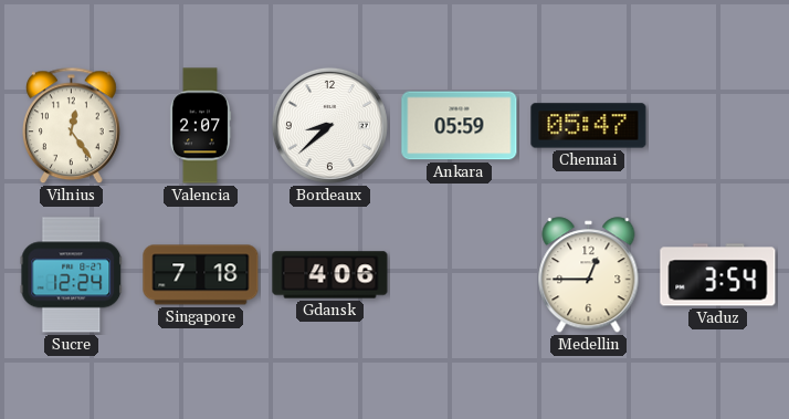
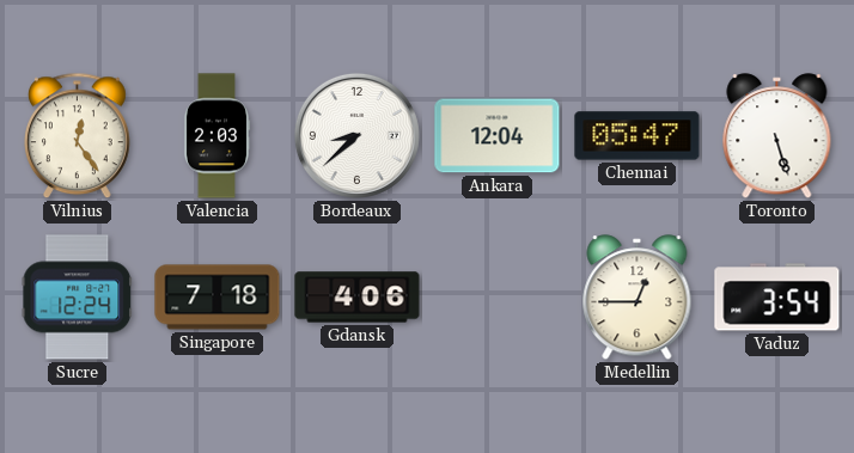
Valencia: 2:07 -> 2:03 (216, 136)
Ankara: 05:59 -> 12:04 (498, 136)
Toronto: none -> 5:27 (777, 136)
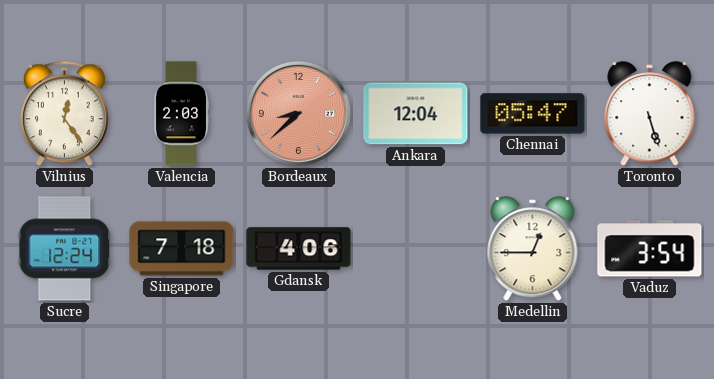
Bordeaux dial: white -> salmon (298, 113)
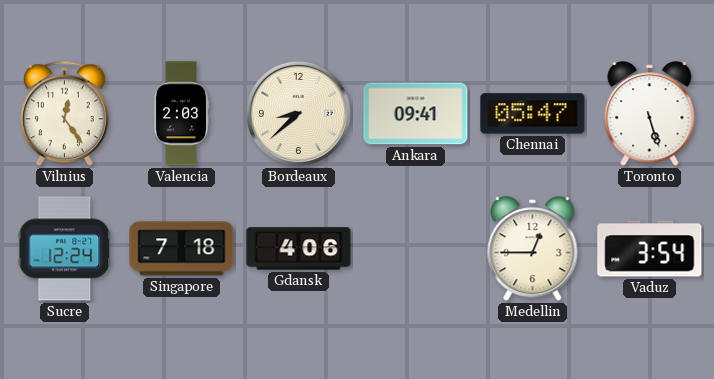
Bordeaux dial: salmon -> cream (298, 113)
Ankara: 12:04 -> 09:41 (416, 114)
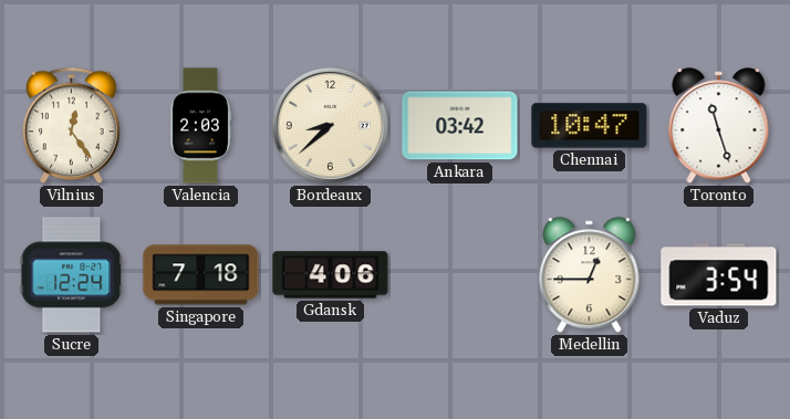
Ankara: 09:41 -> 03:42 (460, 126)
Chennai: 05:47 -> 10:47 (590, 126)
Toronto: 5:27 -> 11:27 (719, 126)
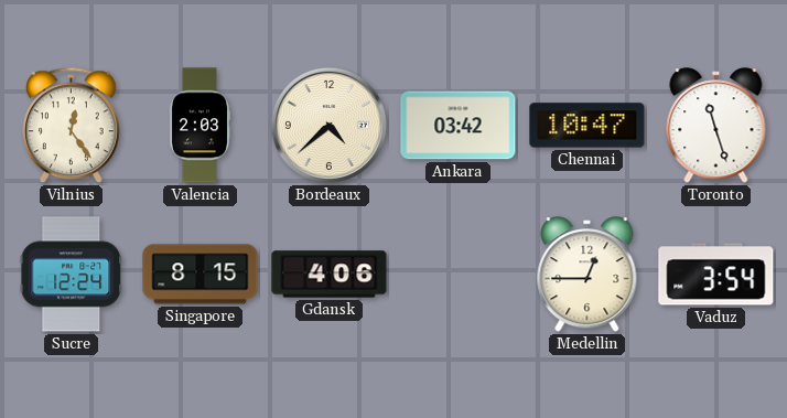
Bordeaux: 8:38 -> 4:38 (328, 125)
Singapore: 7:18 -> 8:15 (201, 275)
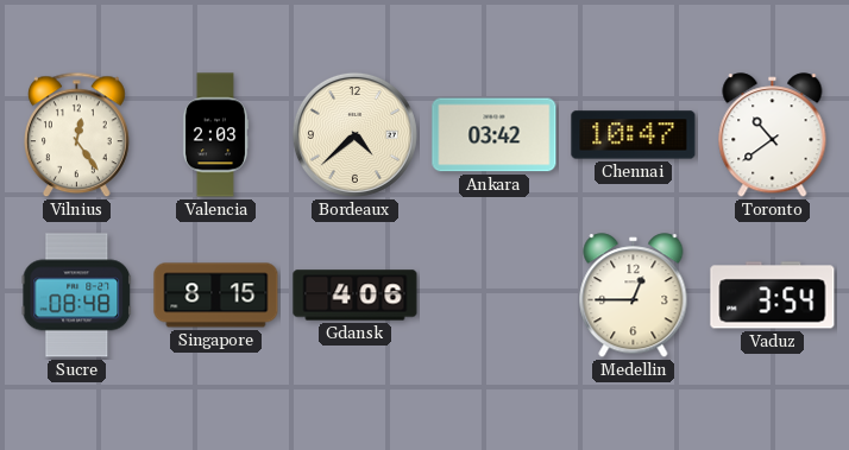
Toronto: 11:27 -> 10:39 (773, 135)
Sucre: 12:24 -> 08:48 (77, 296)
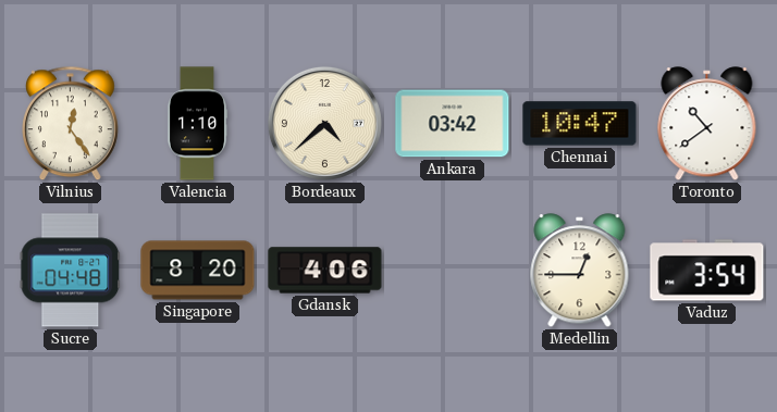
Valencia: 2:03 -> 1:10 (197, 124)
Sucre: 08:48 -> 04:48 (71, 271)
Singapore: 8:15 -> 8:20 (198, 271)
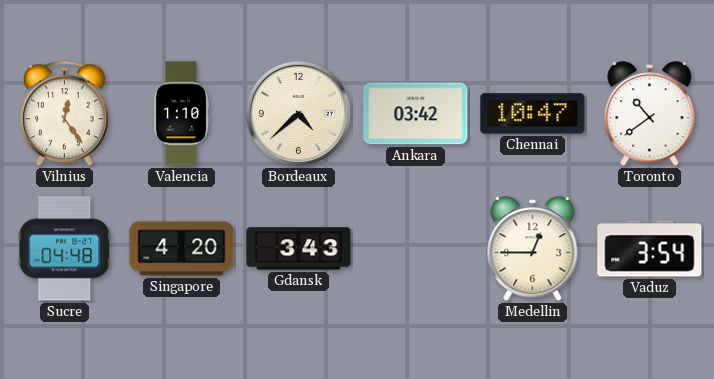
Singapore: 8:20 -> 4:20 (182, 249)
Gdansk: 4:06 -> 3:43 (299, 249)
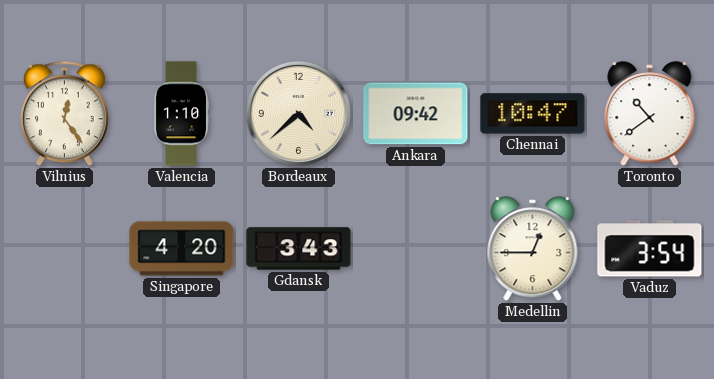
Ankara: 03:42 -> 09:42 (416, 114)
Sucre: 04:48 -> none (65, 249)
